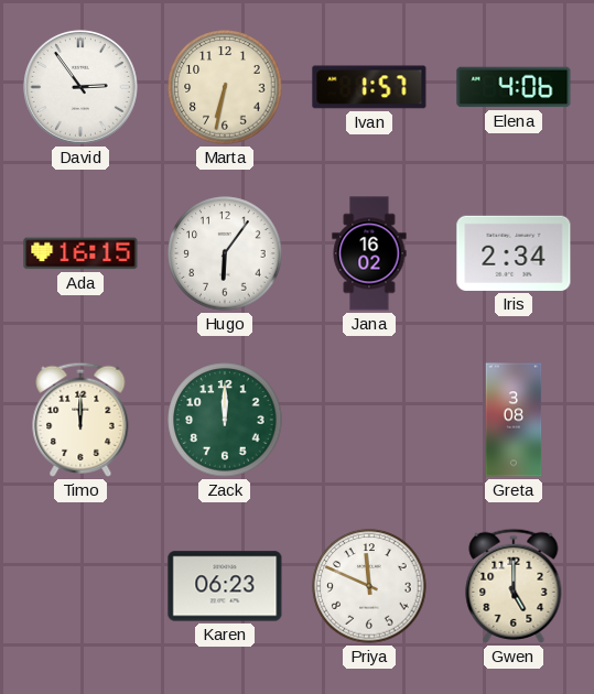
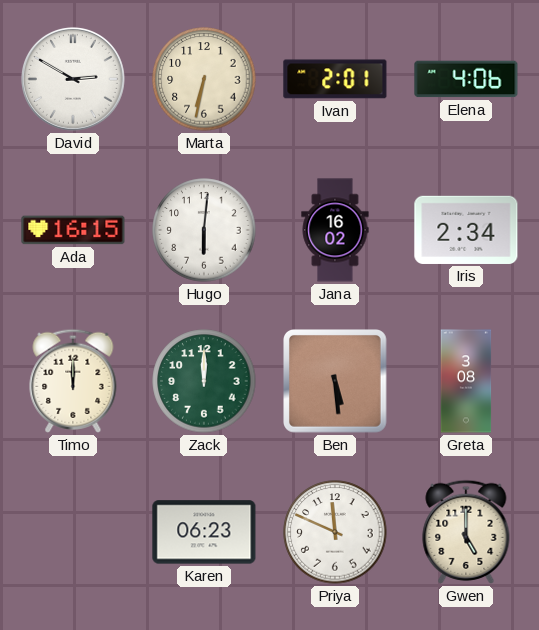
David: 2:54 -> 2:50 (73, 79)
Ivan: 1:57 -> 2:01 (335, 79)
Hugo: 6:06 -> 6:01 (204, 230)
Ben: none -> 5:29 (336, 382)
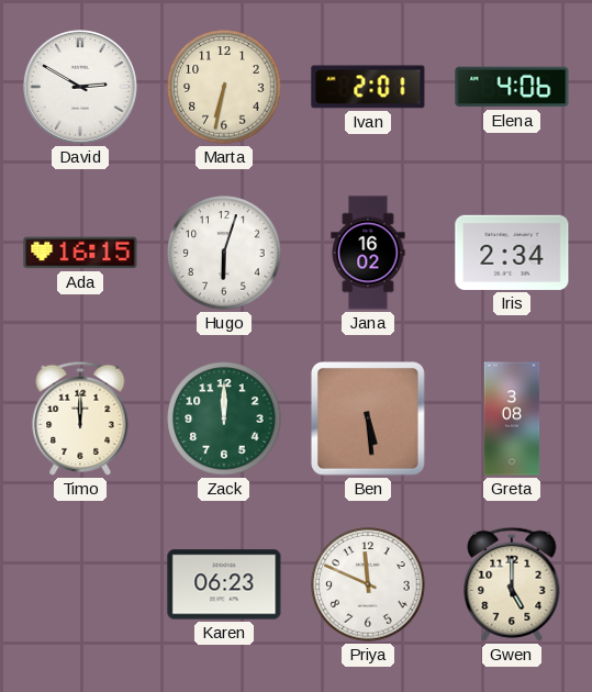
Hugo: 6:01 -> 6:03 (224, 253)
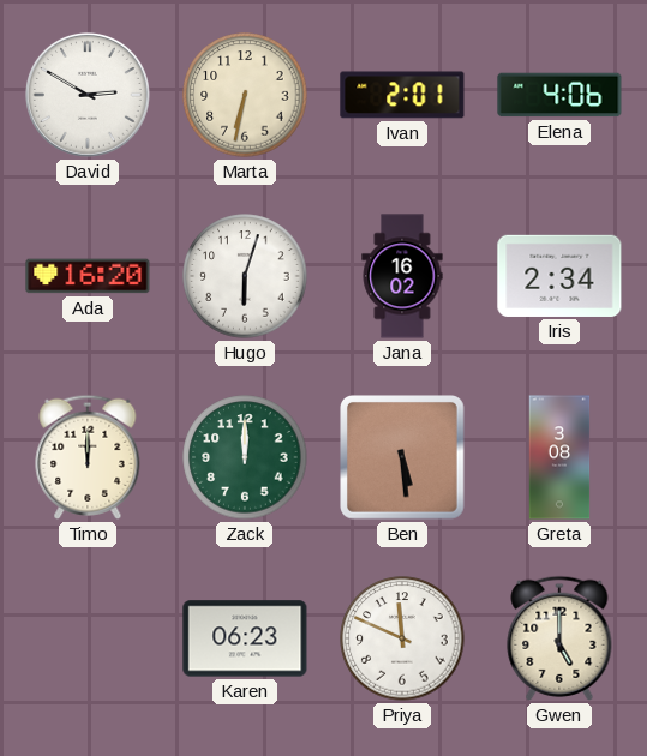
Ada: 16:15 -> 16:20 (88, 276)
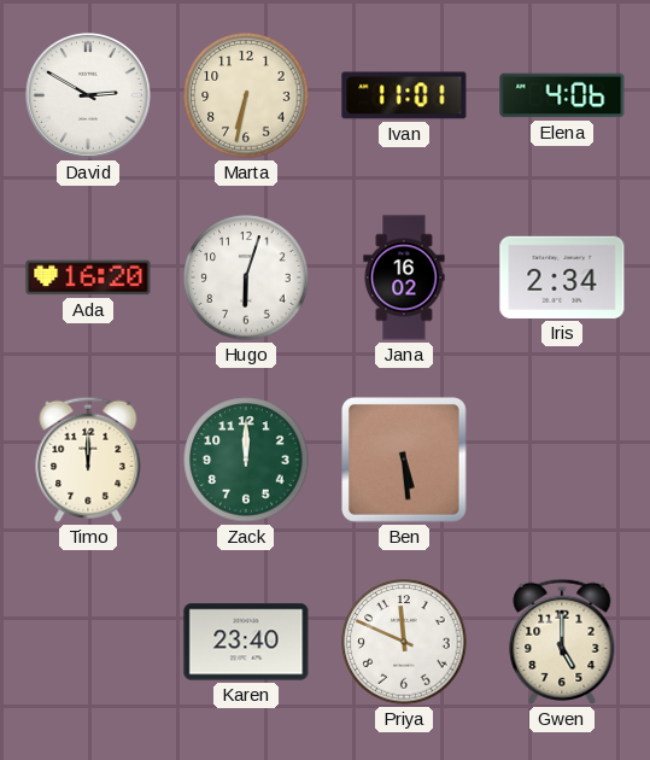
Ivan: 2:01 -> 11:01 (404, 95)
Greta: 3:08 -> none (559, 457)
Karen: 06:23 -> 23:40 (246, 642)
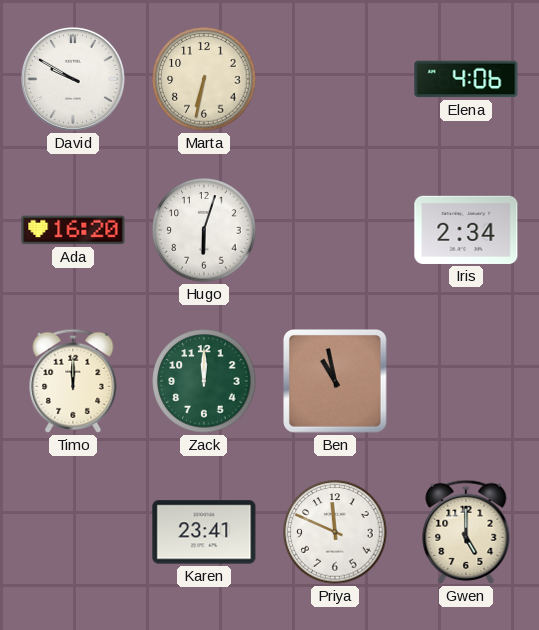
David: 2:50 -> 9:50 (73, 79)
Ivan: 11:01 -> none (404, 95)
Jana: 16:02 -> none (404, 277)
Ben: 5:29 -> 10:58 (336, 382)
Karen: 23:40 -> 23:41 (204, 532)
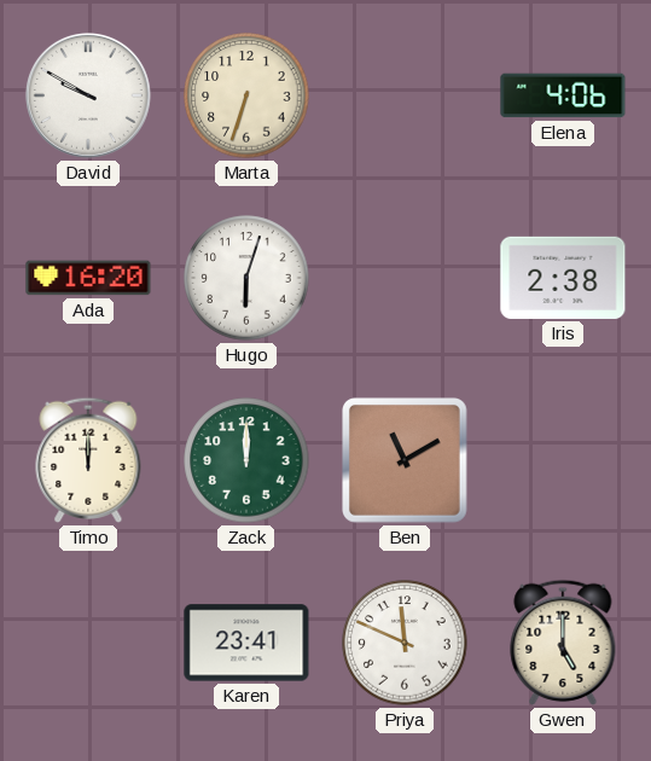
Marta: 6:32 -> 6:33 (246, 95)
Iris: 2:34 -> 2:38 (563, 278)
Ben: 10:58 -> 11:10 (406, 461)
